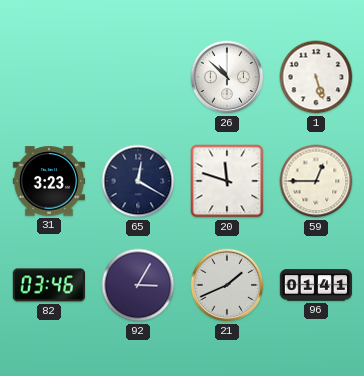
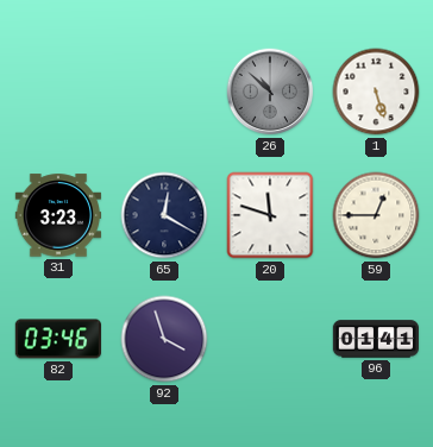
26 dial: white -> grey (270, 92)
92: 3:05 -> 3:57 (164, 339)
21: 1:41 -> none (227, 285)
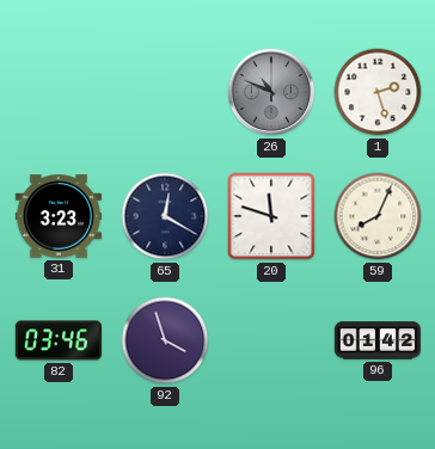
26: 10:52 -> 10:49 (271, 92)
1: 5:27 -> 2:27 (378, 92)
59: 12:45 -> 8:04 (378, 216)
96: 01:41 -> 01:42 (378, 340)
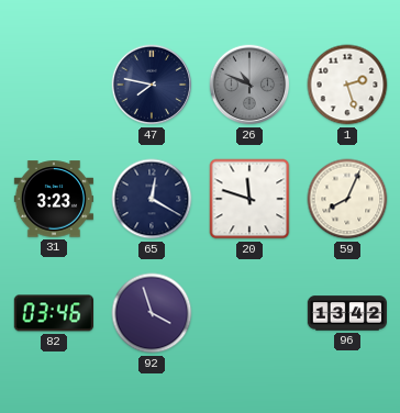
47: none -> 7:47 (152, 85)
96: 01:42 -> 13:42 (347, 313)
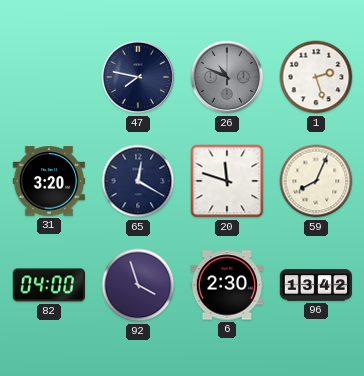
31: 3:23 -> 3:20 (48, 181)
82: 03:46 -> 04:00 (48, 285)
6: none -> 2:30 (226, 285)
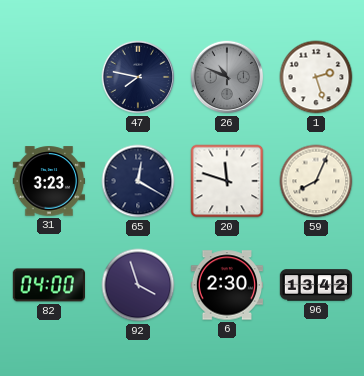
31: 3:20 -> 3:23 (48, 181)
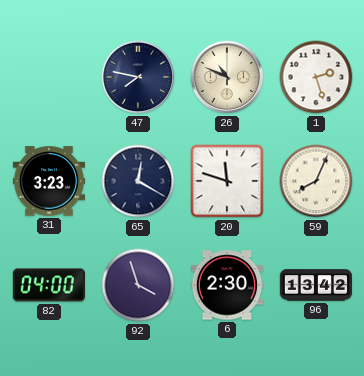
26 dial: grey -> cream (227, 77)
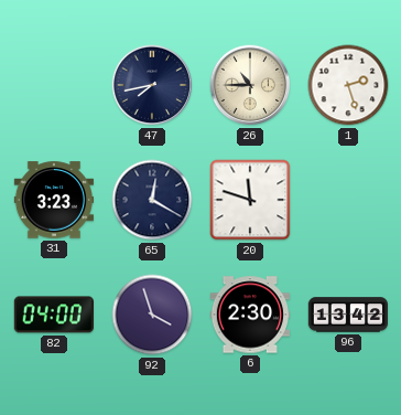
47: 7:47 -> 7:43 (152, 85)
26: 10:49 -> 10:45 (250, 85)
59: 8:04 -> none (316, 181)
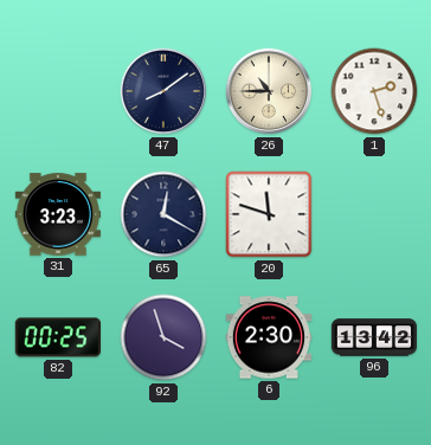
47: 7:43 -> 8:09 (163, 91)
82: 04:00 -> 00:25 (57, 337)
